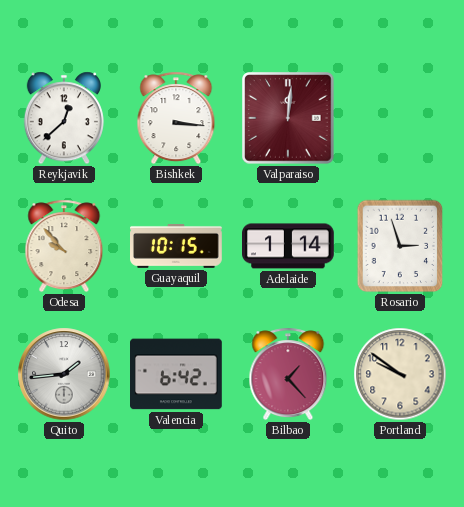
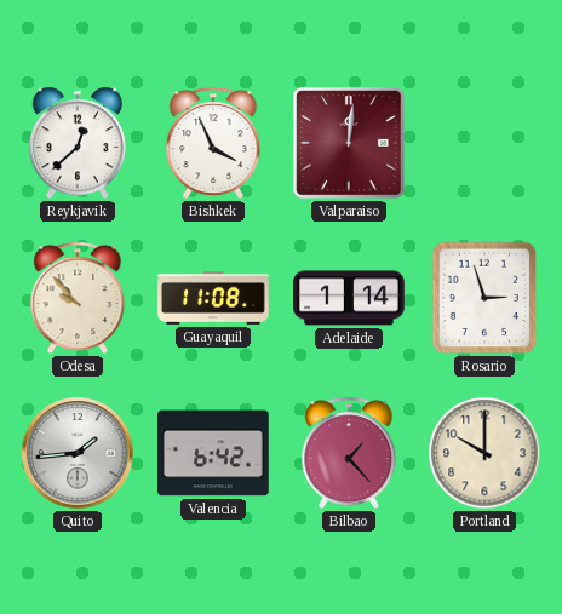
Bishkek: 3:16 -> 3:56 (213, 143)
Guayaquil: 10:15 -> 11:08 (213, 298)
Portland: 9:51 -> 10:00 (484, 453)
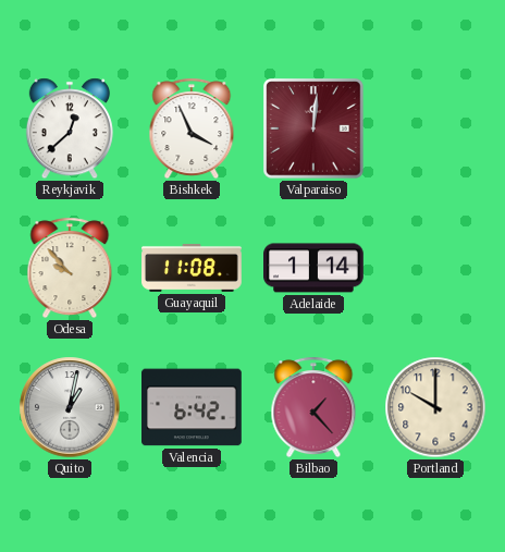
Rosario: 2:57 -> none (484, 298)
Quito: 1:44 -> 1:02 (70, 407)
